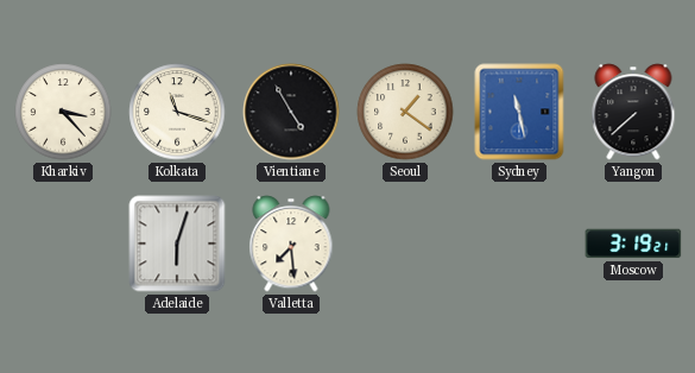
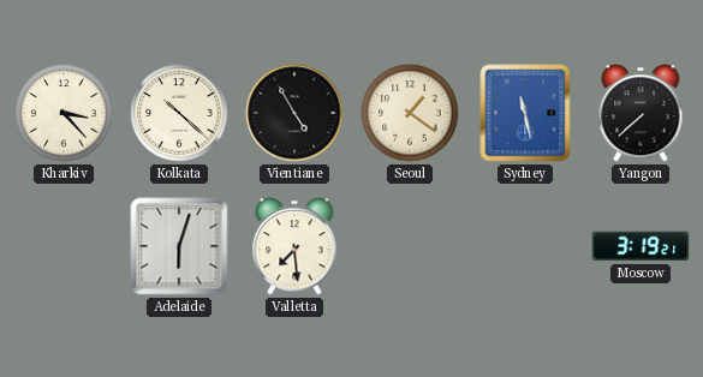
Kolkata: 11:18 -> 10:22 (179, 113)
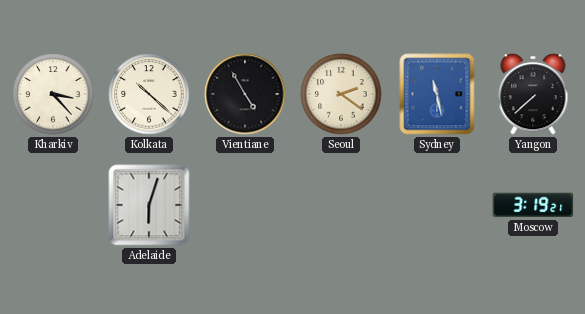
Seoul: 1:21 -> 2:21 (341, 94)
Valletta: 7:29 -> none (294, 246)
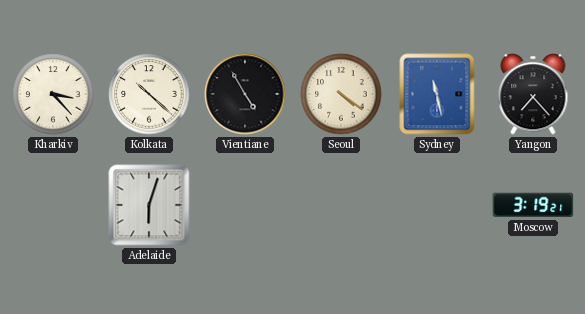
Seoul: 2:21 -> 4:21 (341, 94)
Yangon: 7:38 -> 7:23 (533, 94)
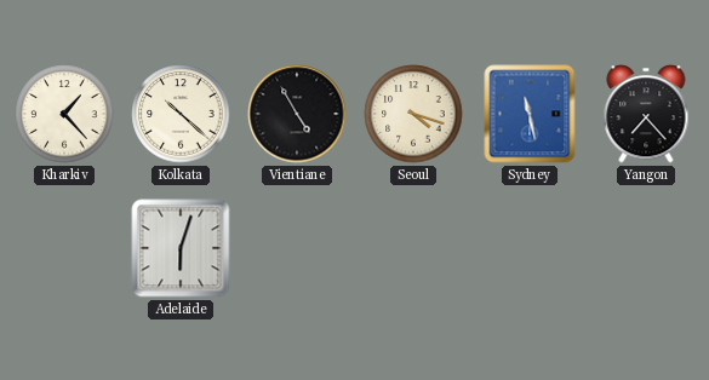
Kharkiv: 3:23 -> 1:23 (64, 114)
Seoul: 4:21 -> 4:18 (413, 114)
Moscow: 3:19 -> none (533, 205)
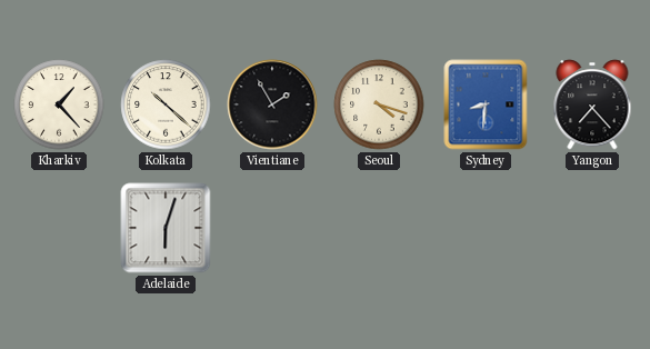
Vientiane: 4:55 -> 1:55 (272, 104)
Sydney: 11:28 -> 8:31 (486, 104)
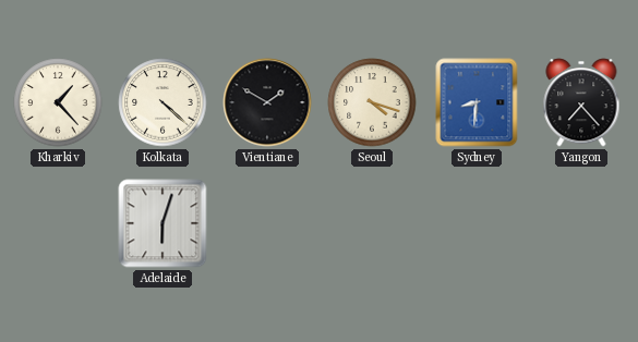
Kolkata: 10:22 -> 4:22 (162, 102)
Vientiane: 1:55 -> 1:50 (267, 102)
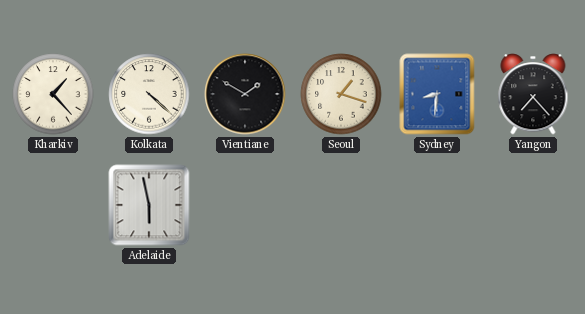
Seoul: 4:18 -> 1:18 (341, 94)
Adelaide: 6:03 -> 5:58 (149, 205)
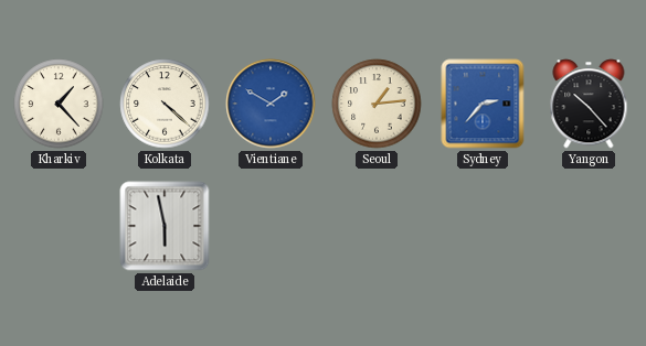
Vientiane dial: black -> blue (271, 104)
Seoul: 1:18 -> 1:14 (377, 104)
Sydney: 8:31 -> 2:37 (483, 104)
Yangon: 7:23 -> 10:23 (589, 104)
